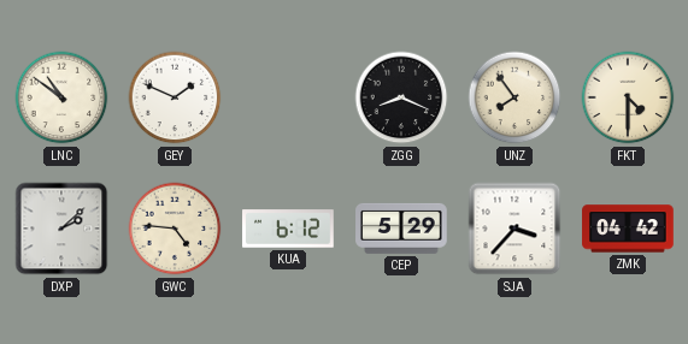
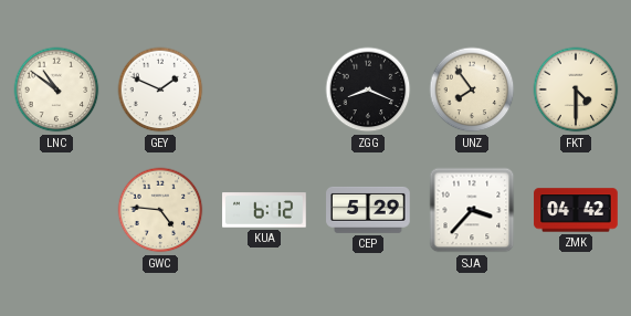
DXP: 2:08 -> none (61, 229)
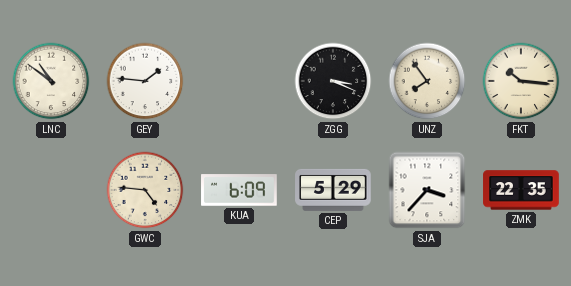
GEY: 1:49 -> 1:46 (145, 81)
ZGG: 8:19 -> 3:19 (333, 81)
FKT: 4:30 -> 10:16 (521, 81)
KUA: 6:12 -> 6:09 (239, 190)
ZMK: 04:42 -> 22:35 (521, 190)
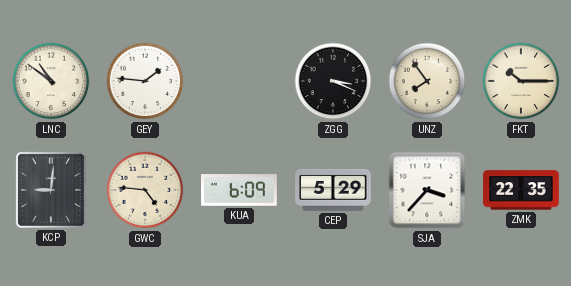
FKT: 10:16 -> 10:15 (521, 81)
KCP: none -> 9:01 (51, 190)
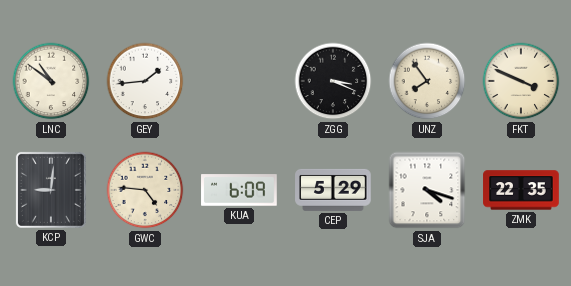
GEY: 1:46 -> 1:44 (145, 81)
FKT: 10:15 -> 3:49 (521, 81)
SJA: 3:37 -> 4:18 (427, 190)
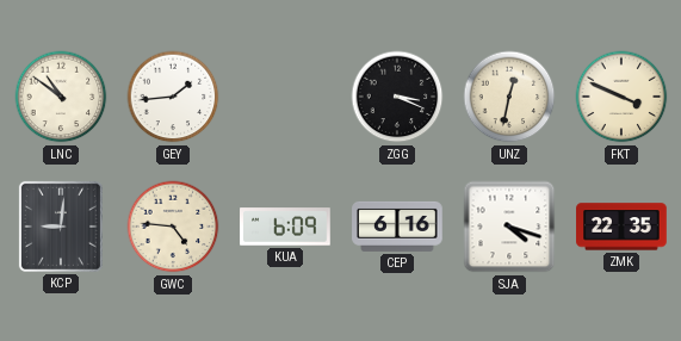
UNZ: 7:54 -> 12:32 (509, 97)
CEP: 5:29 -> 6:16 (397, 227)
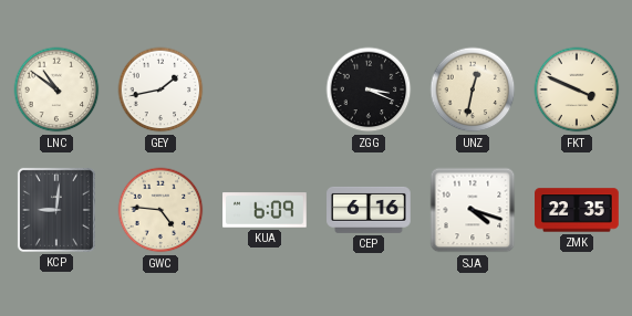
GEY: 1:44 -> 1:43 (160, 89)
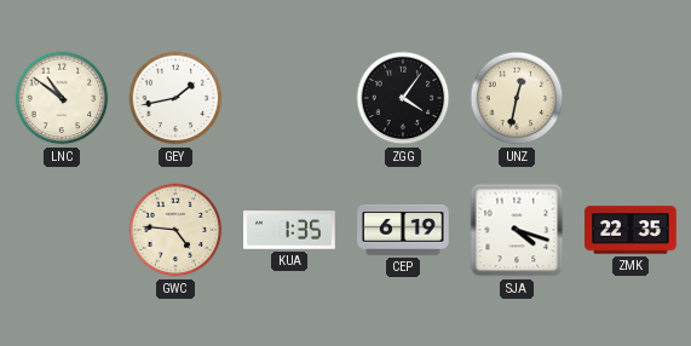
ZGG: 3:19 -> 4:06 (403, 98)
FKT: 3:49 -> none (577, 89)
KCP: 9:01 -> none (56, 210)
KUA: 6:09 -> 1:35 (289, 230)
CEP: 6:16 -> 6:19 (403, 230)
